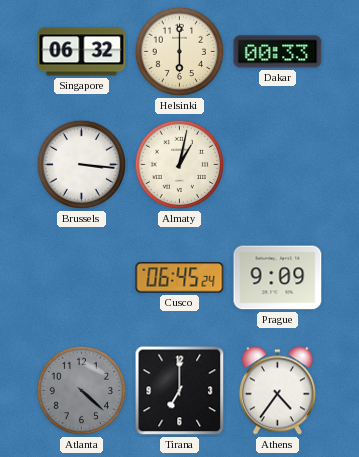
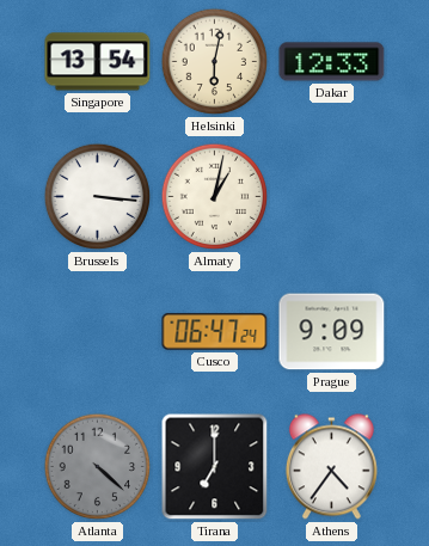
Singapore: 06:32 -> 13:54 (98, 62)
Helsinki: 6:00 -> 6:02 (215, 62)
Dakar: 00:33 -> 12:33 (332, 62)
Cusco: 06:45 -> 06:47 (215, 332)
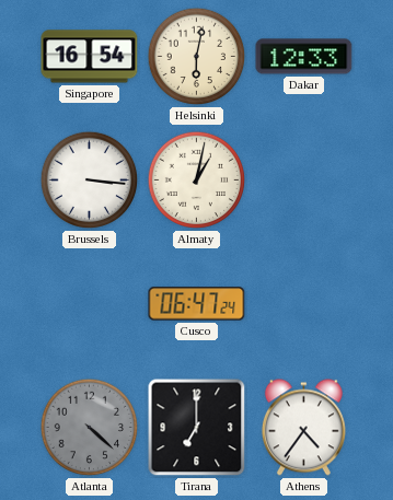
Singapore: 13:54 -> 16:54 (90, 57)
Prague: 9:09 -> none (332, 332)
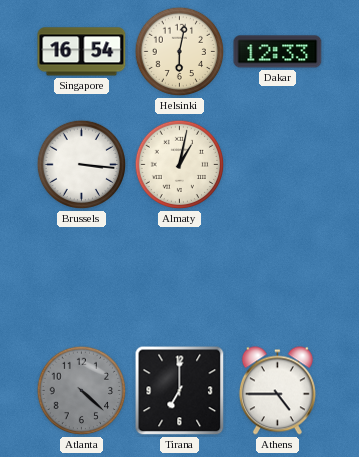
Cusco: 06:47 -> none (197, 304)
Athens: 4:36 -> 4:45 (277, 391)
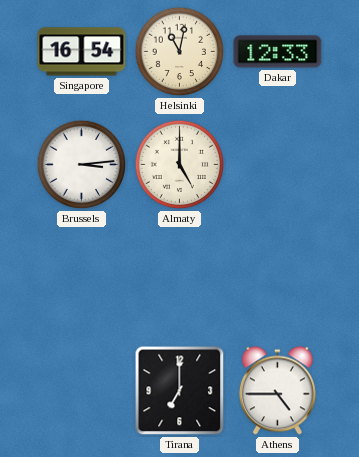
Helsinki: 6:02 -> 11:02 (180, 52)
Brussels: 3:16 -> 3:14 (82, 165)
Almaty: 1:02 -> 5:00 (180, 165)
Atlanta: 4:22 -> none (82, 391)
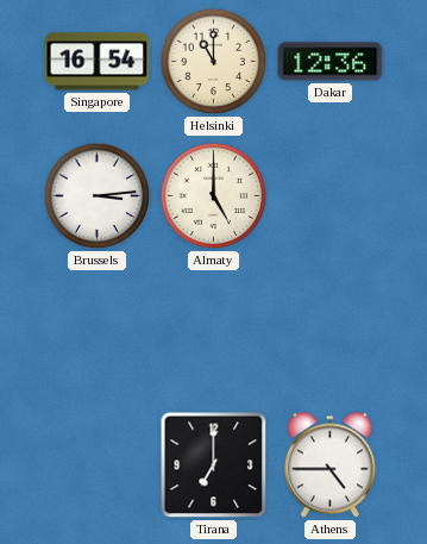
Helsinki: 11:02 -> 11:00 (214, 62)
Dakar: 12:33 -> 12:36 (331, 62)
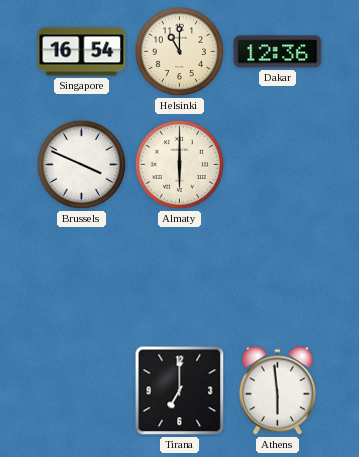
Brussels: 3:14 -> 3:49 (82, 165)
Almaty: 5:00 -> 6:00 (180, 165)
Athens: 4:45 -> 5:59 (277, 391)
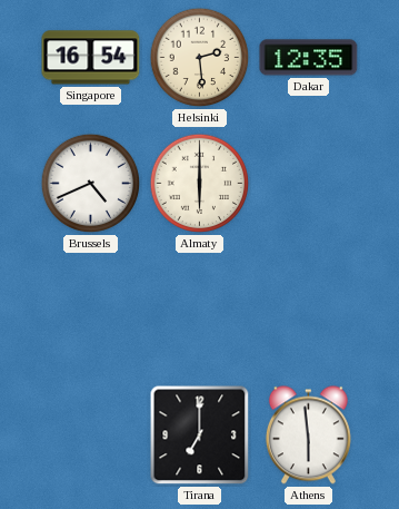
Helsinki: 11:00 -> 2:29 (200, 58)
Dakar: 12:36 -> 12:35 (309, 58)
Brussels: 3:49 -> 4:41 (91, 184)
